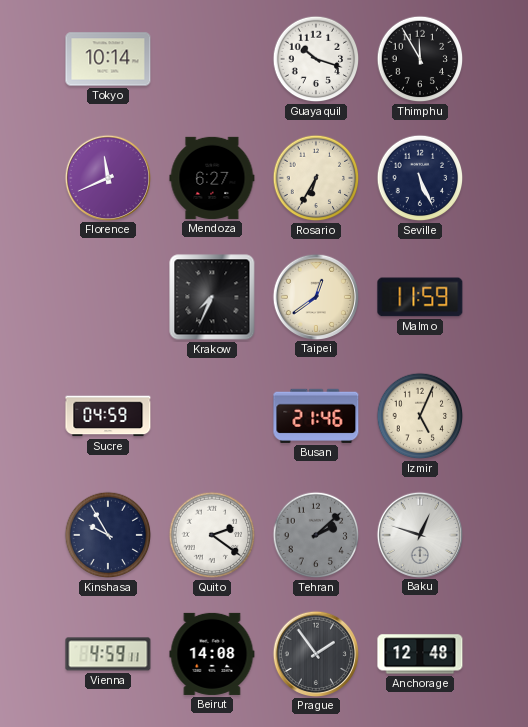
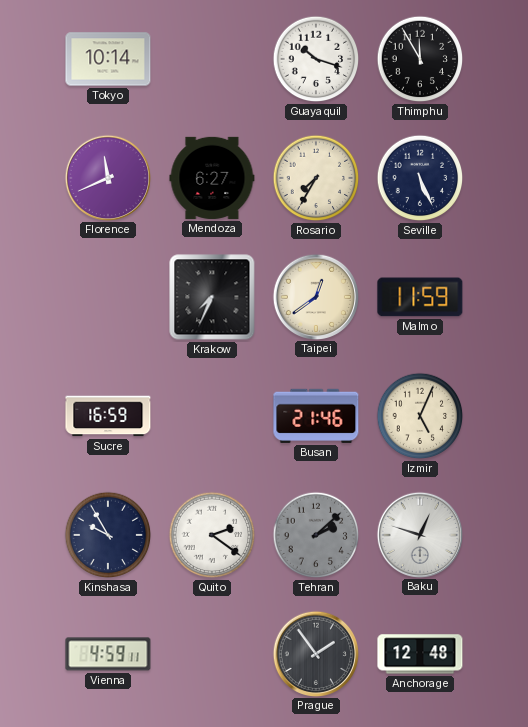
Rosario: 6:35 -> 7:35 (316, 178)
Sucre: 04:59 -> 16:59 (108, 416)
Beirut: 14:08 -> none (212, 654)
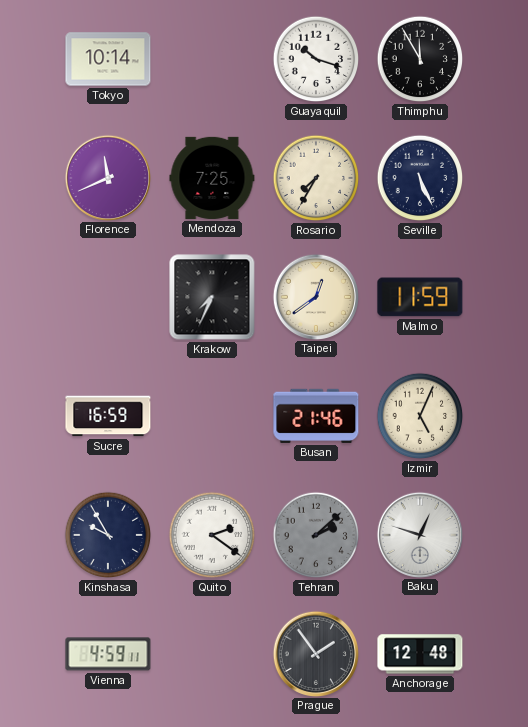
Mendoza: 6:27 -> 7:25 (212, 178)
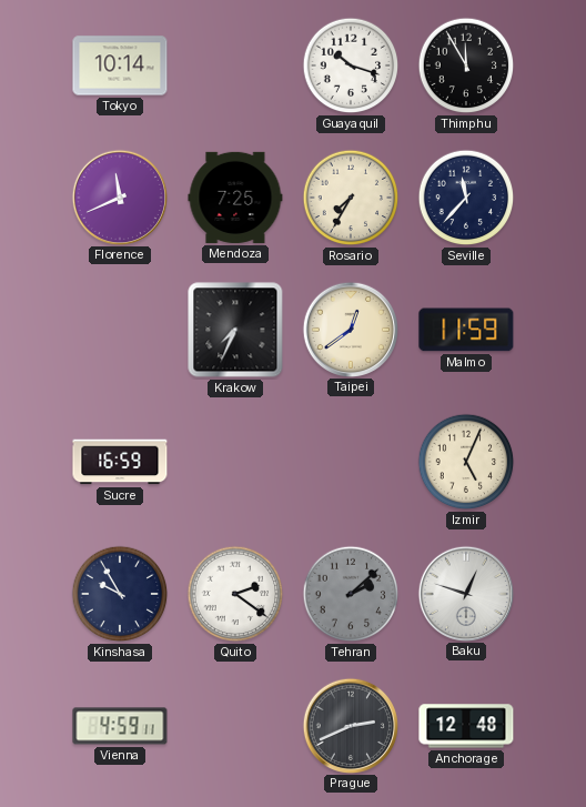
Seville: 5:26 -> 11:37 (466, 198)
Busan: 21:46 -> none (316, 416)
Prague: 1:54 -> 2:41 (350, 725)
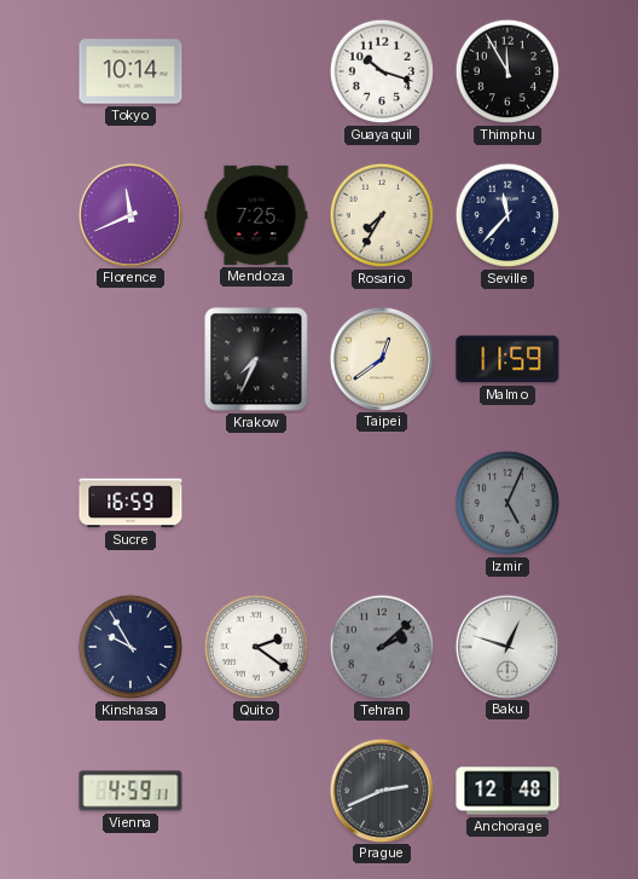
Izmir dial: cream -> grey (507, 503)
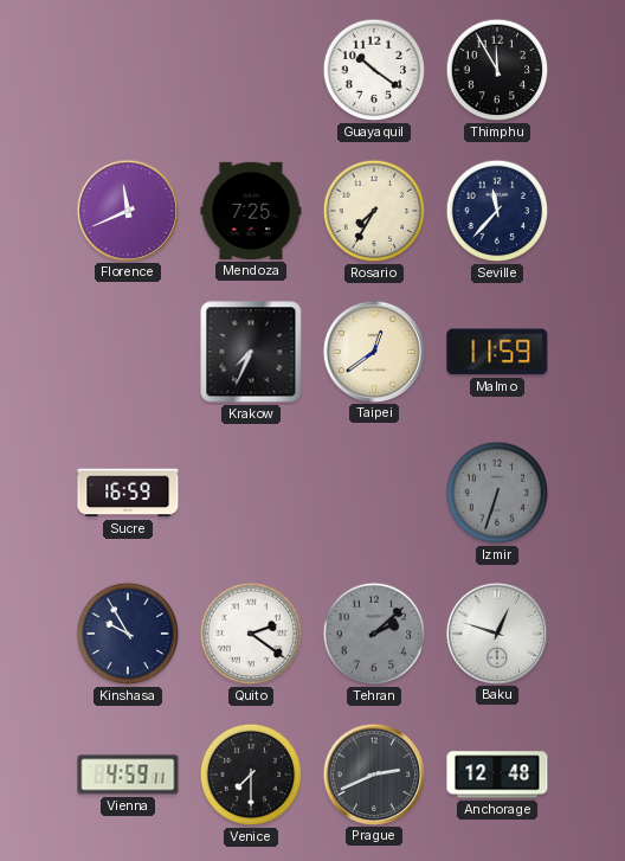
Tokyo: 10:14 -> none (130, 71)
Guayaquil: 10:18 -> 10:21 (374, 70)
Izmir: 5:04 -> 6:33 (497, 493)
Venice: none -> 7:30 (251, 775)
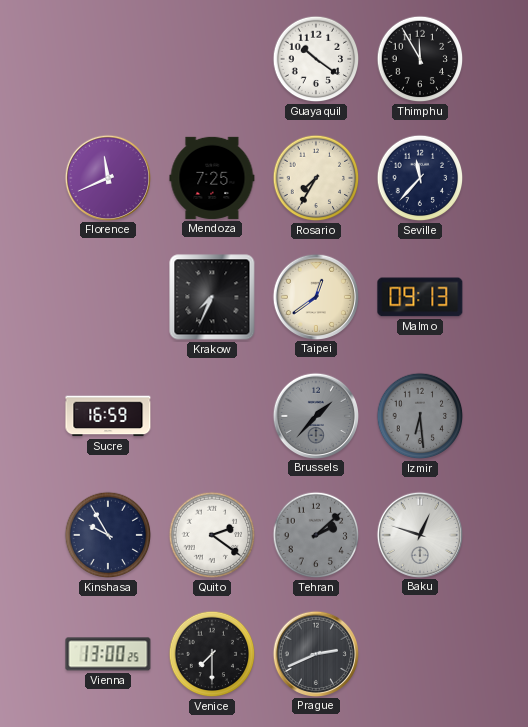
Malmo: 11:59 -> 09:13 (420, 297)
Brussels: none -> 1:37 (315, 415)
Izmir: 6:33 -> 6:29 (420, 416)
Vienna: 4:59 -> 13:00 (108, 654)
Anchorage: 12:48 -> none (497, 775)
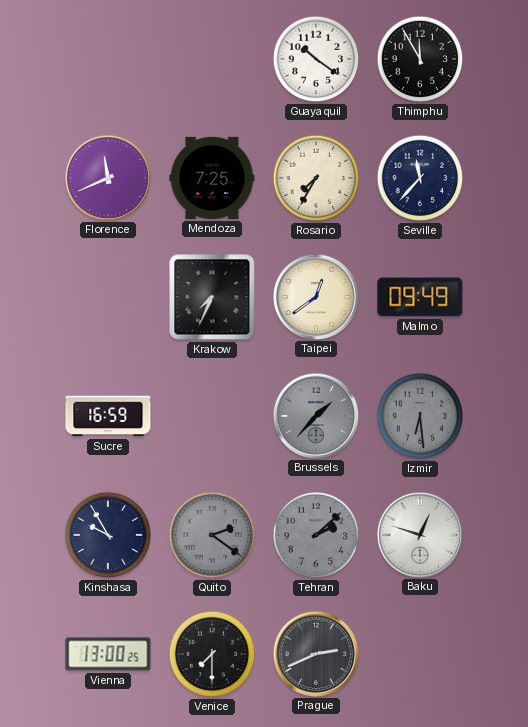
Malmo: 09:13 -> 09:49 (420, 297)
Quito dial: white -> grey (212, 535)
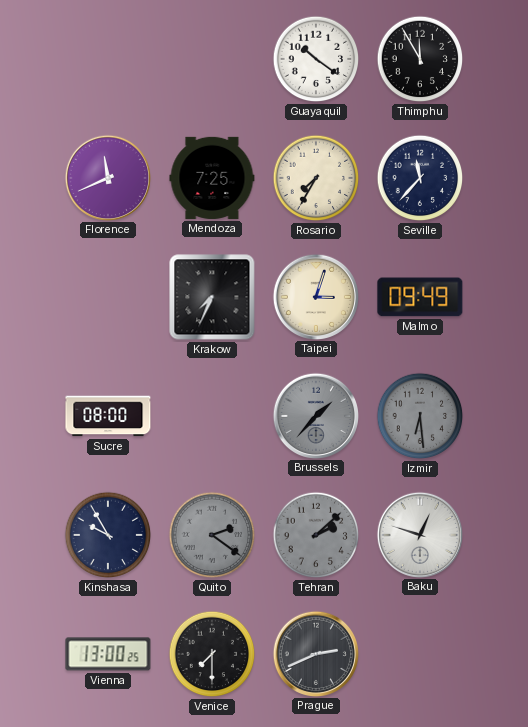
Taipei: 12:39 -> 3:03 (315, 296)
Sucre: 16:59 -> 08:00 (108, 416)
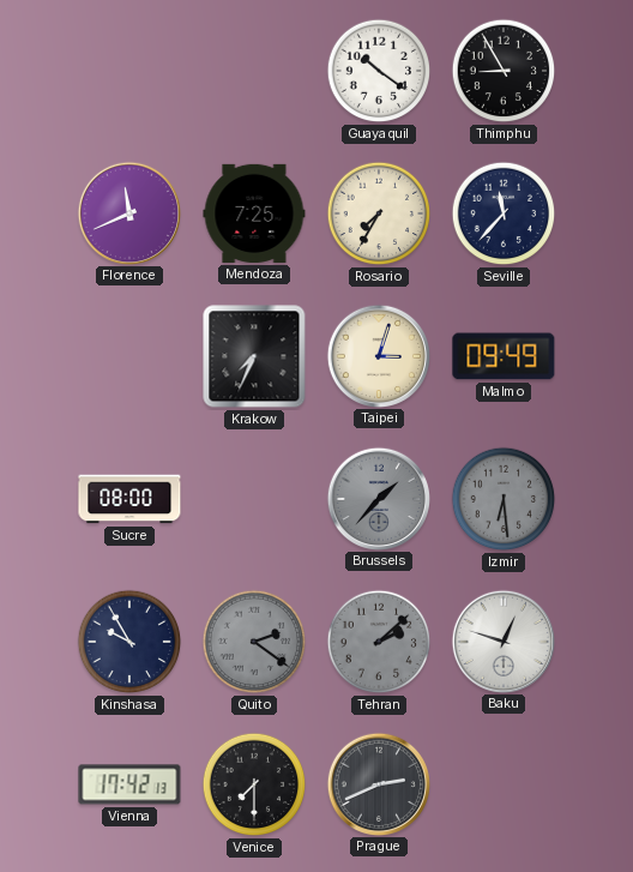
Thimphu: 11:55 -> 8:55 (504, 71)
Vienna: 13:00 -> 17:42 (129, 784)
